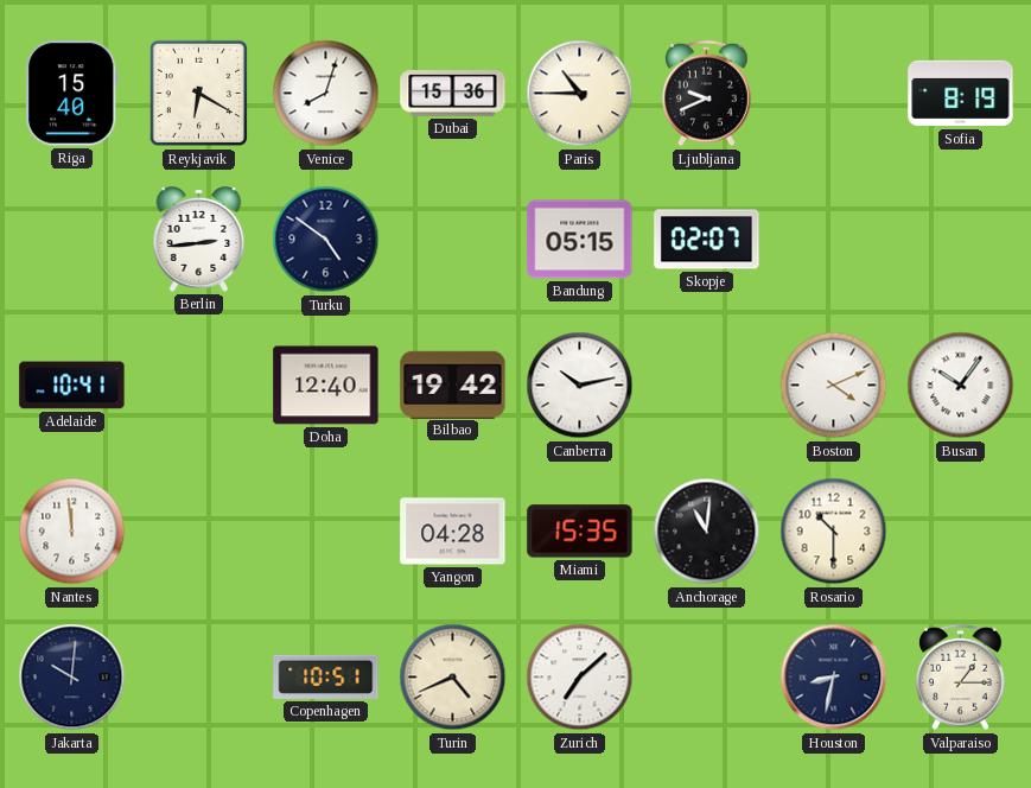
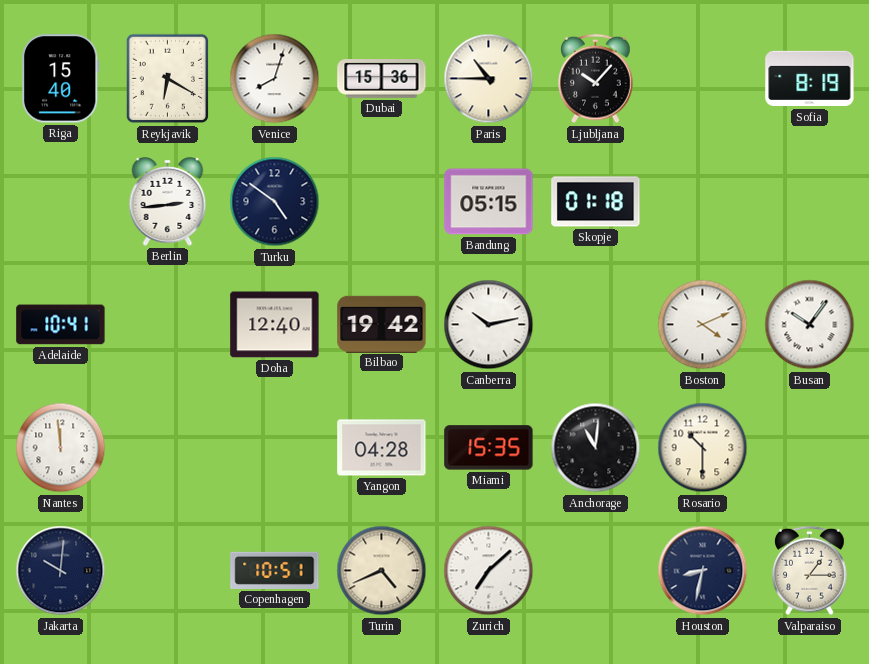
Ljubljana: 9:41 -> 10:07 (596, 79)
Skopje: 02:07 -> 01:18 (596, 202)
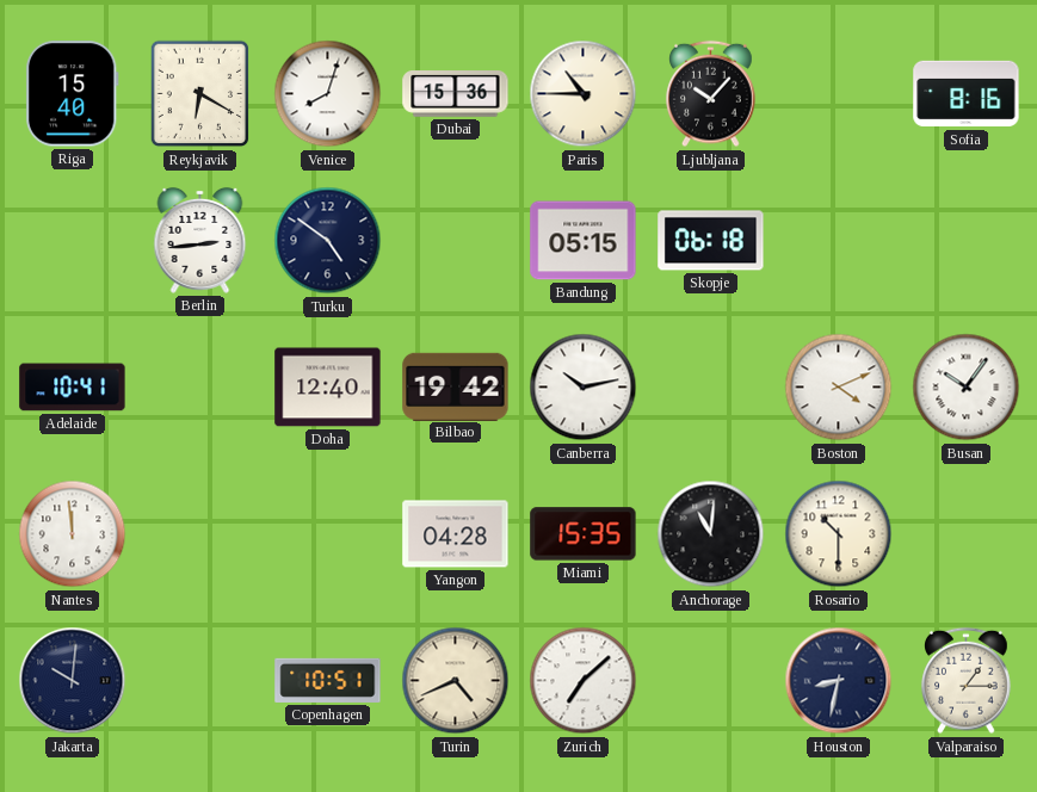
Sofia: 8:19 -> 8:16 (967, 94)
Skopje: 01:18 -> 06:18 (711, 241)
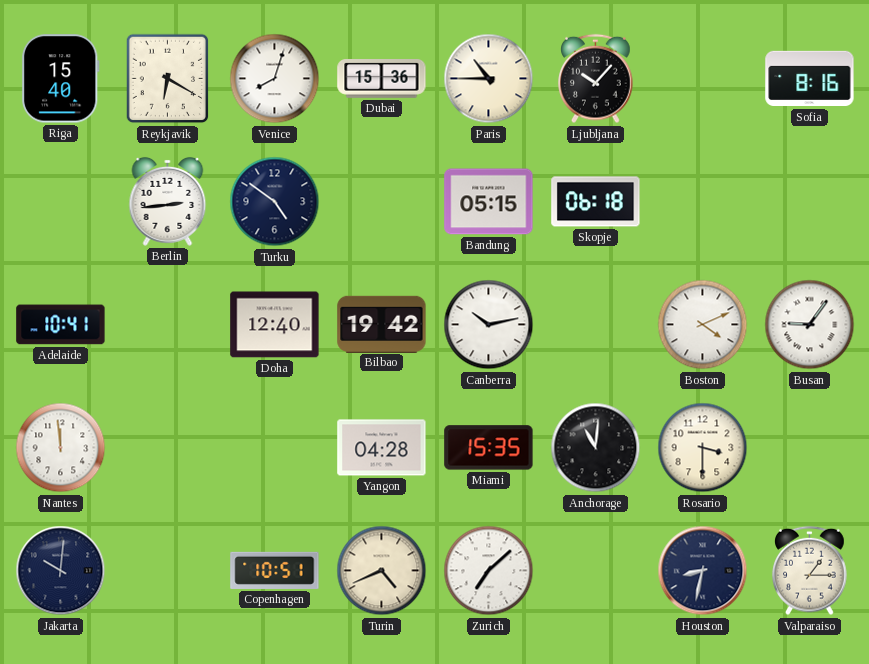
Busan: 10:06 -> 9:06 (810, 325)
Rosario: 10:30 -> 3:30 (703, 448)
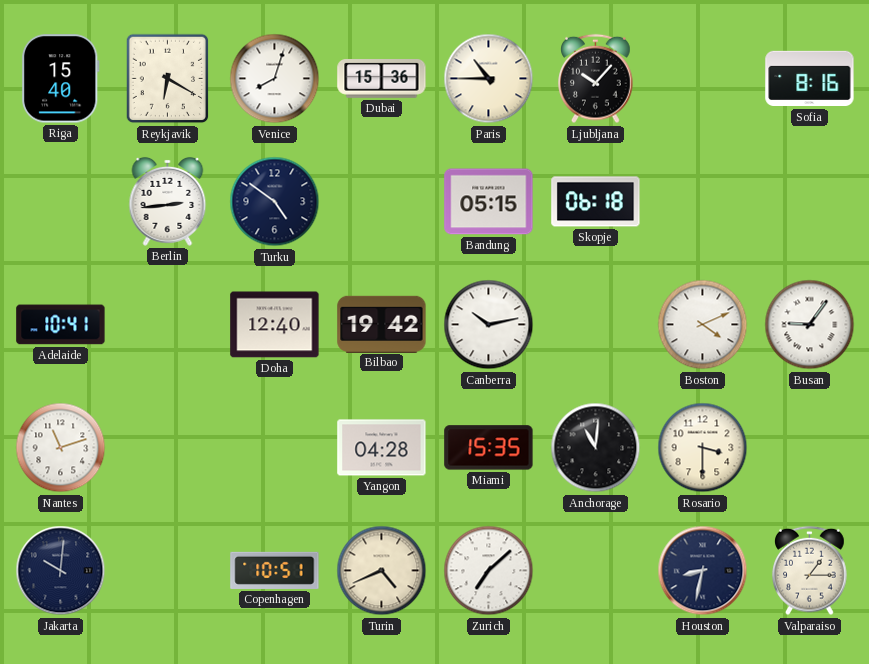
Nantes: 11:59 -> 11:12 (61, 448)
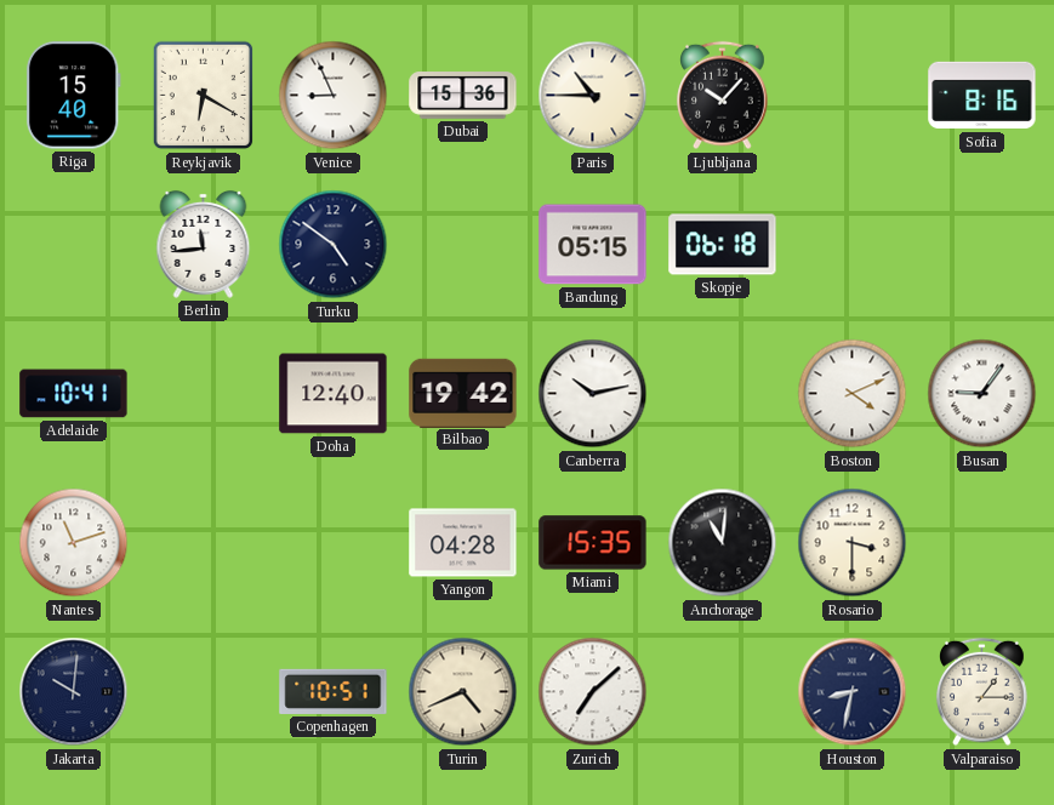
Venice: 8:03 -> 8:56 (334, 96)
Berlin: 2:44 -> 11:44 (204, 244)
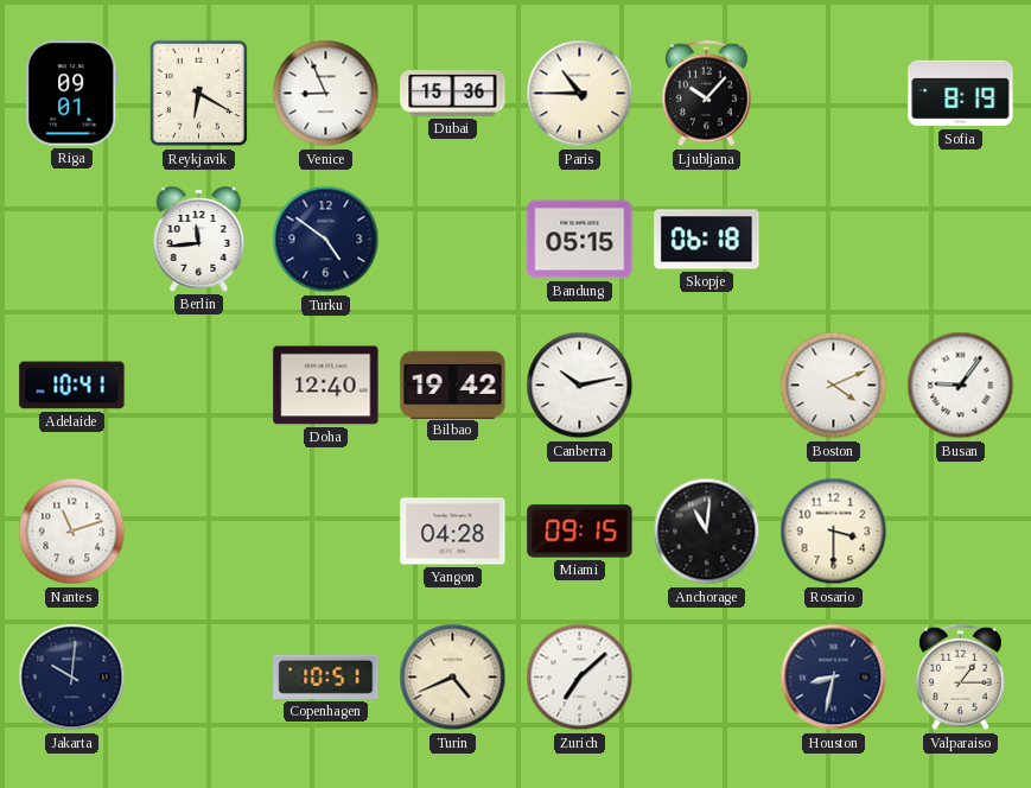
Riga: 15:40 -> 09:01 (71, 94)
Sofia: 8:16 -> 8:19 (961, 94)
Miami: 15:35 -> 09:15 (580, 532)
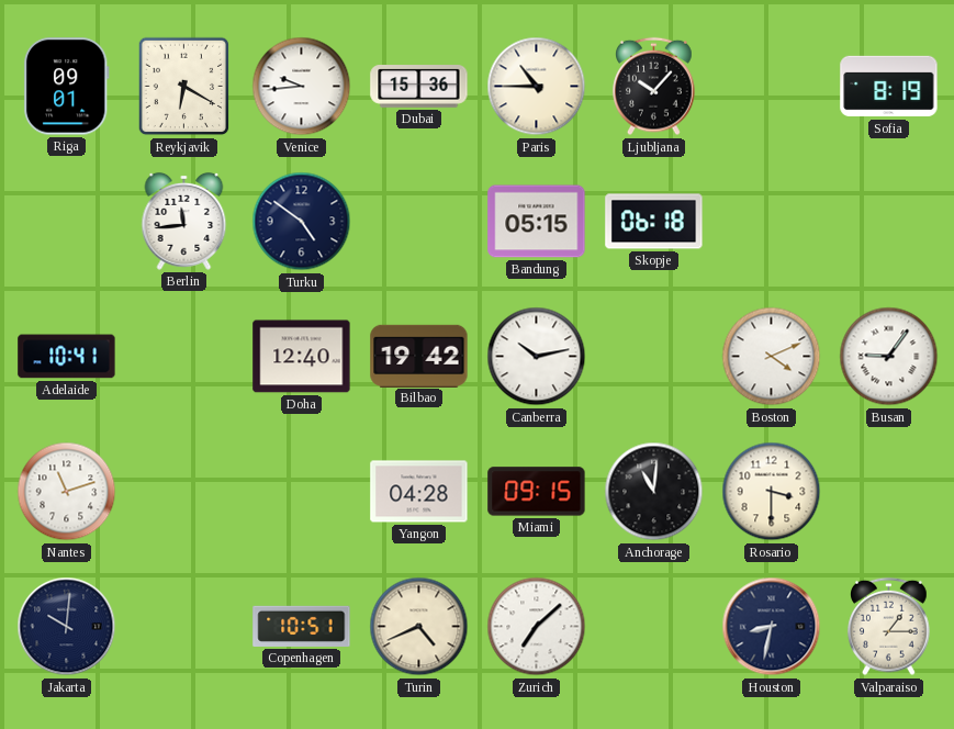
Venice: 8:56 -> 9:44 (302, 87)
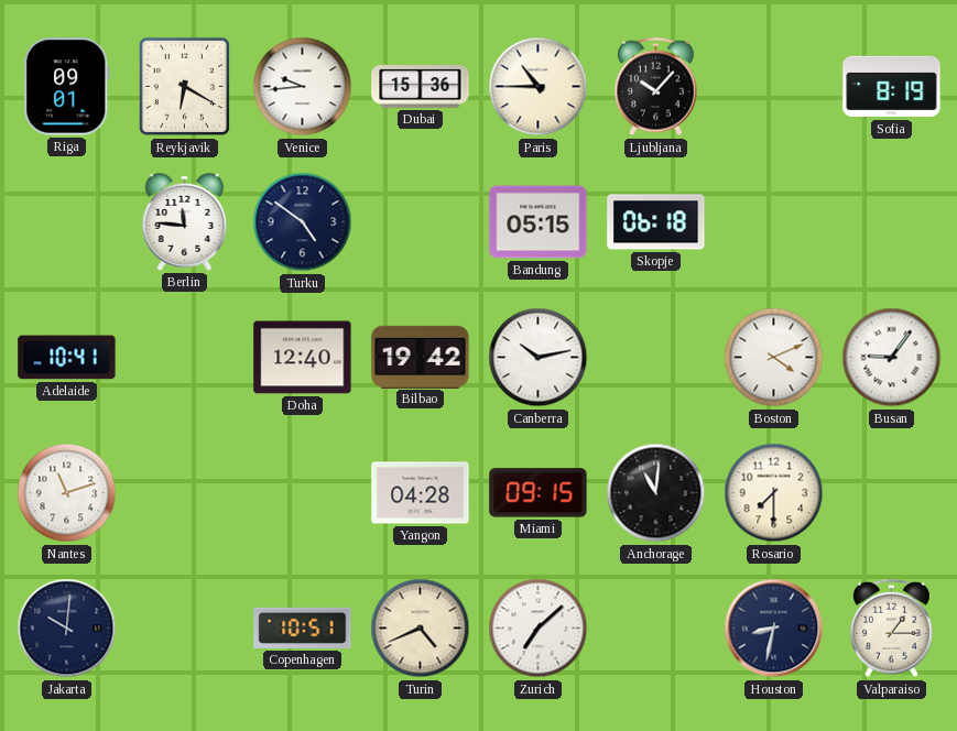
Berlin: 11:44 -> 11:46 (185, 221)
Rosario: 3:30 -> 7:30 (774, 493)
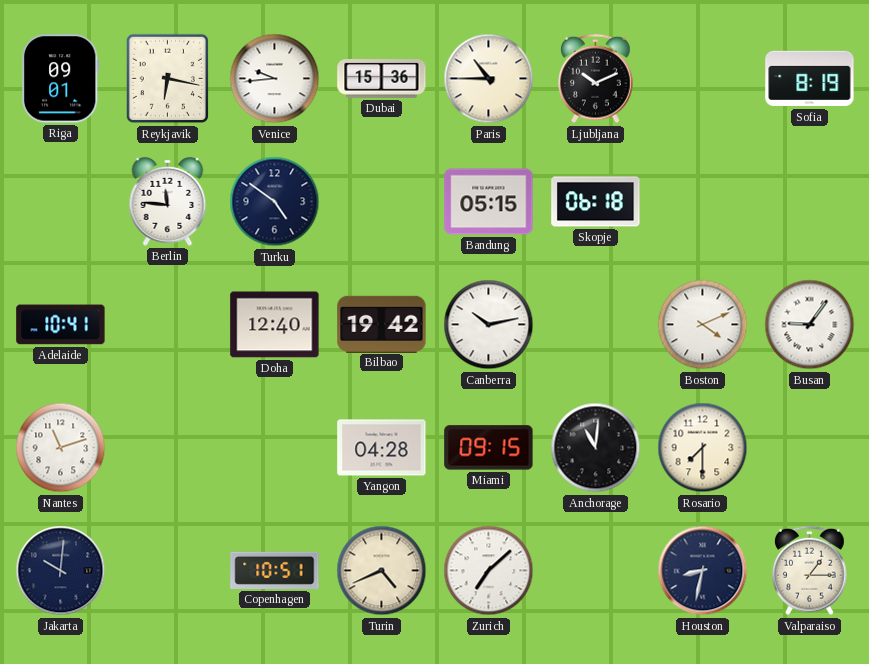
Reykjavik: 6:20 -> 6:17 (168, 79)
Ljubljana: 10:07 -> 10:11 (596, 79)
